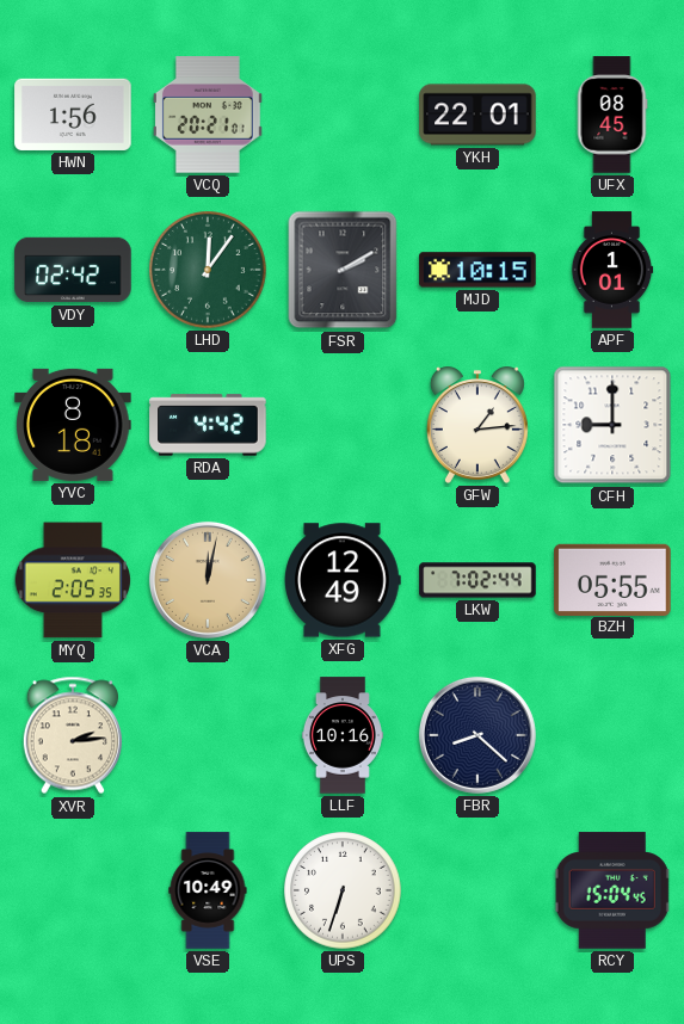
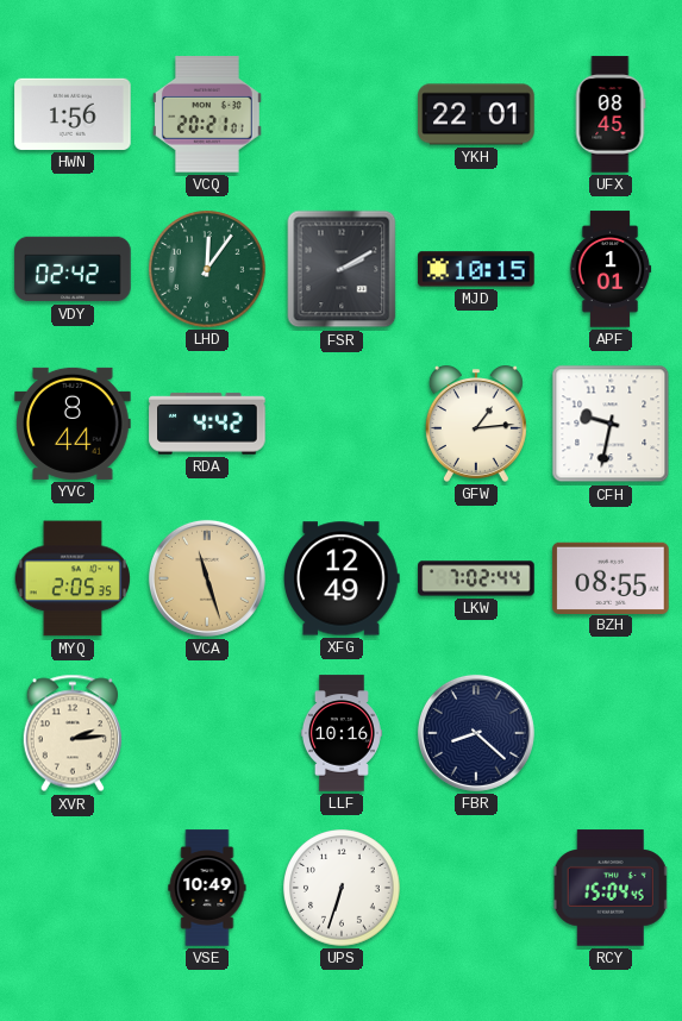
YVC: 8:18 -> 8:44 (73, 424)
CFH: 9:00 -> 9:32 (611, 424)
VCA: 12:02 -> 11:27 (207, 578)
BZH: 05:55 -> 08:55 (611, 577)
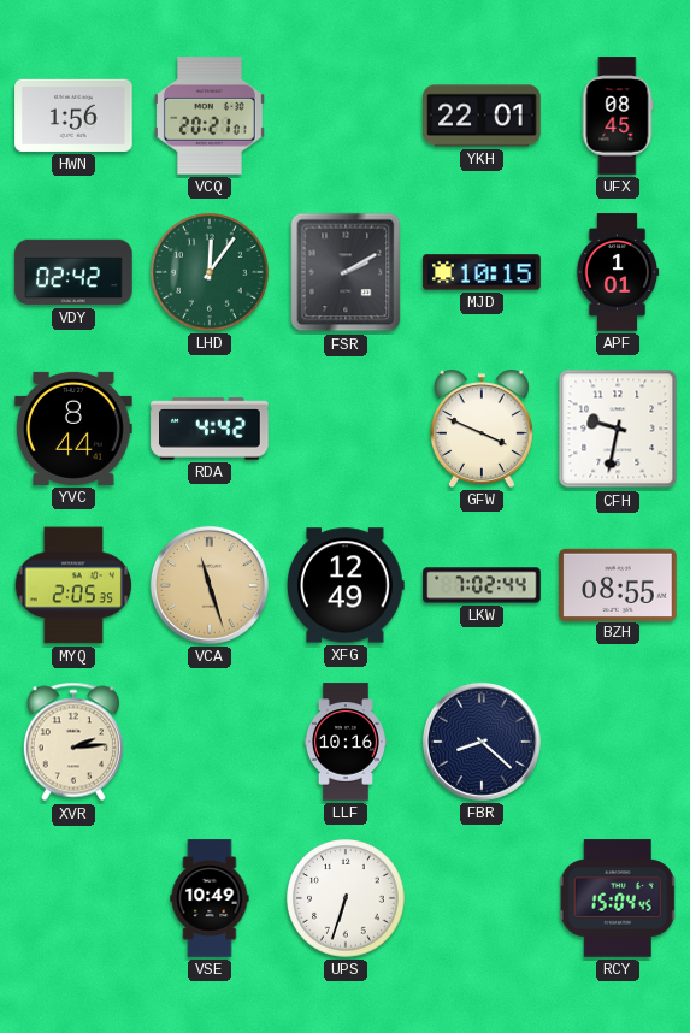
GFW: 1:14 -> 3:49 (482, 429)
